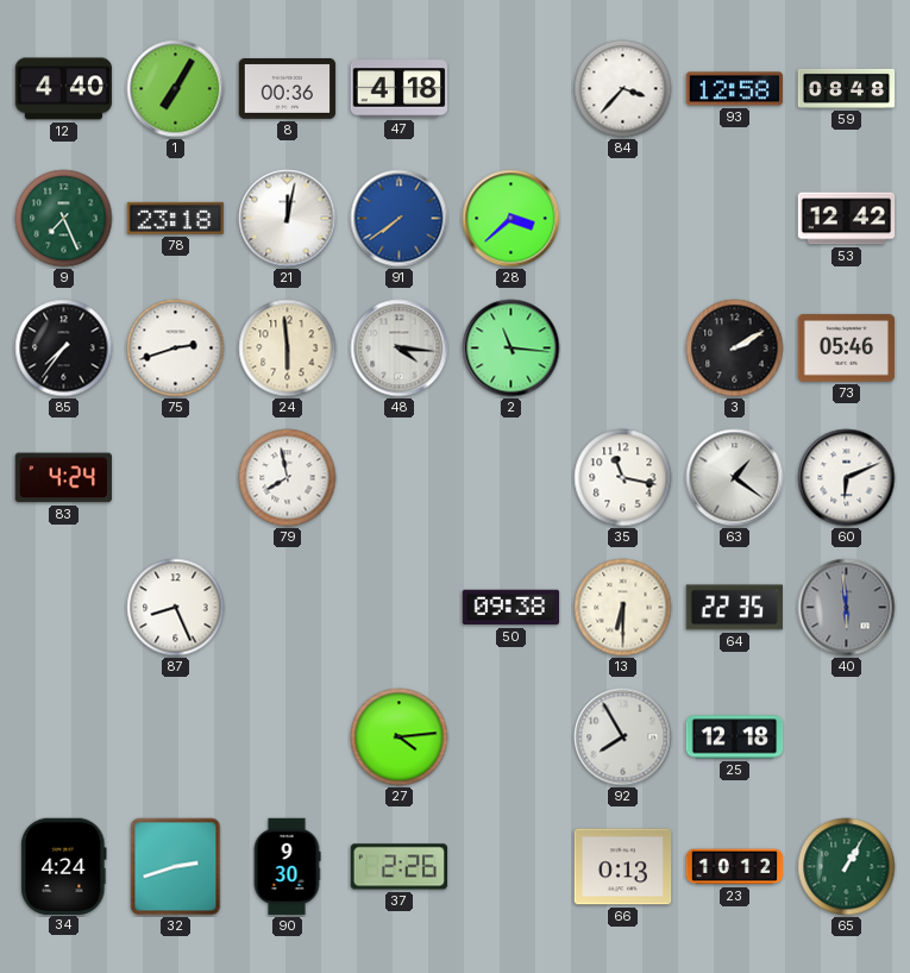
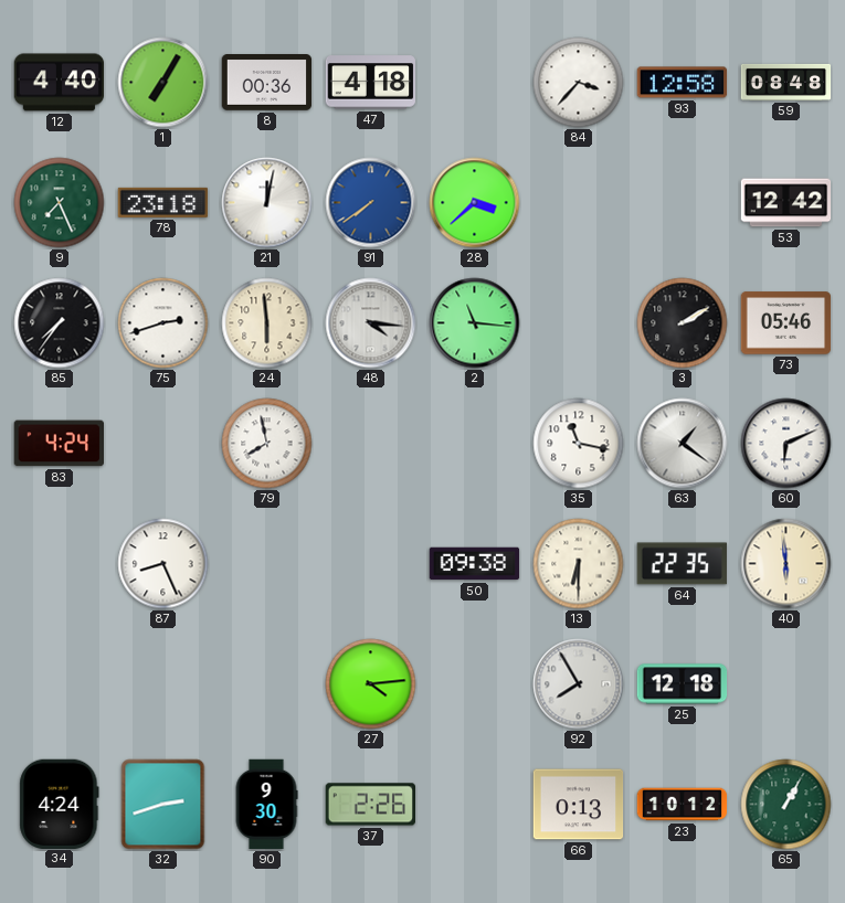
40 dial: grey -> cream (786, 564)
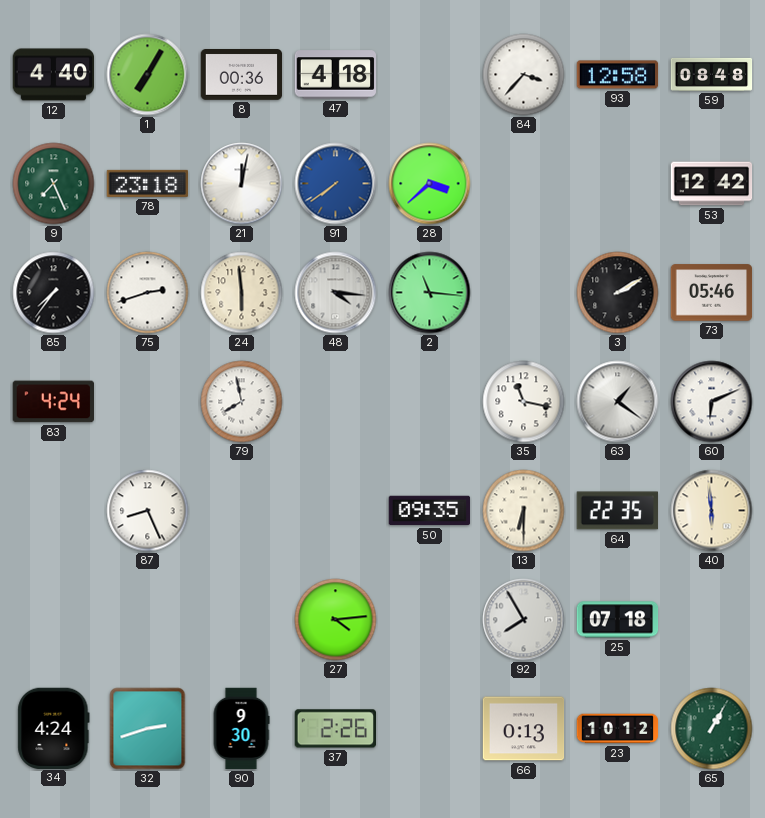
50: 09:38 -> 09:35 (430, 511)
25: 12:18 -> 07:18 (618, 620)
